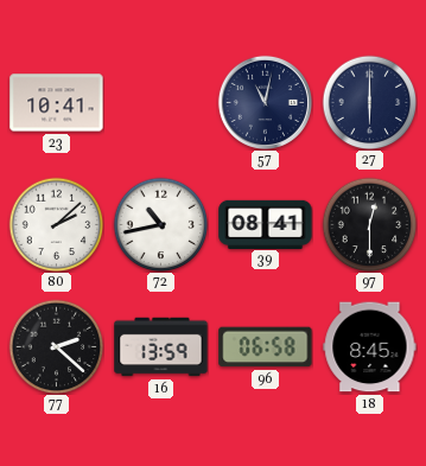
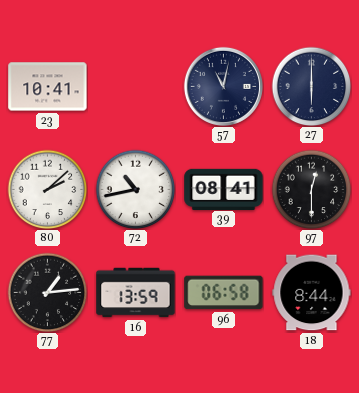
77: 2:22 -> 1:14 (47, 292)
18: 8:45 -> 8:44 (312, 293)
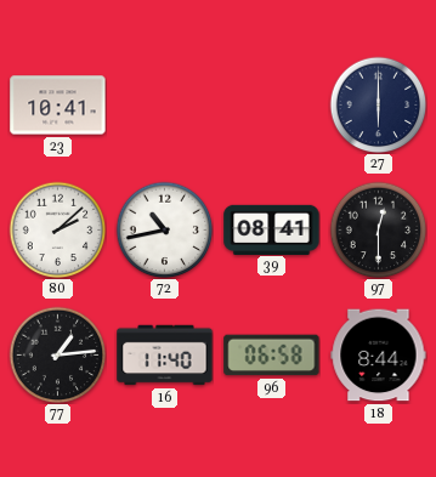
57: 11:02 -> none (223, 86)
16: 13:59 -> 11:40 (165, 356)
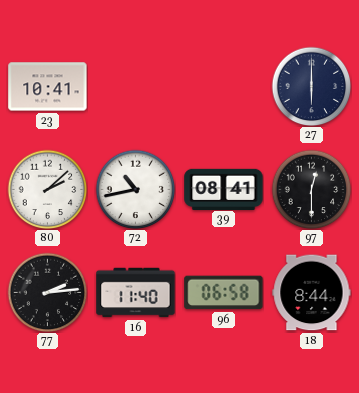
77: 1:14 -> 2:14 (47, 292)
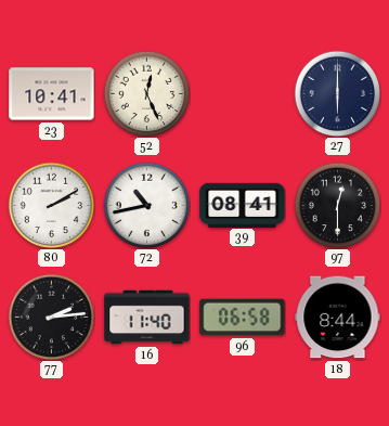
52: none -> 12:26 (146, 93)
80: 2:08 -> 2:10 (51, 205)
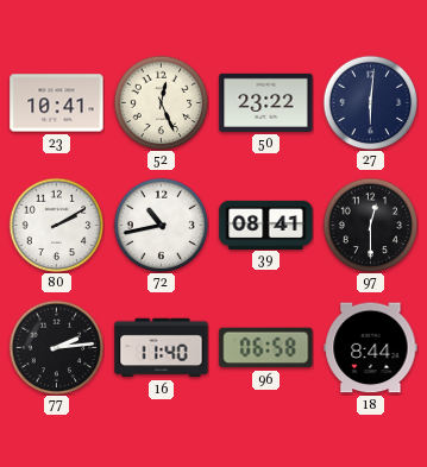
50: none -> 23:22 (266, 102)
27: 6:00 -> 6:01 (370, 102)
